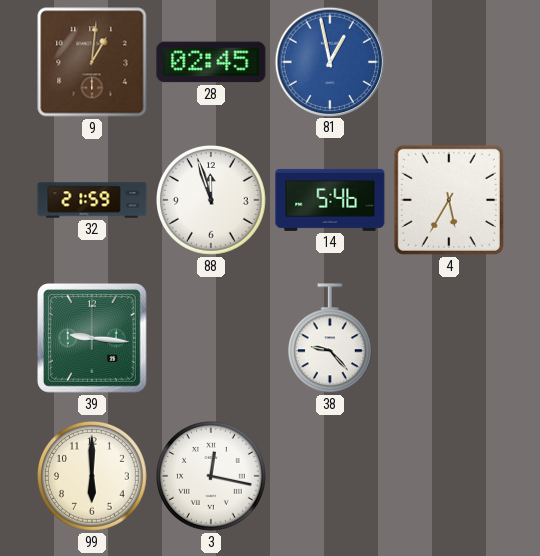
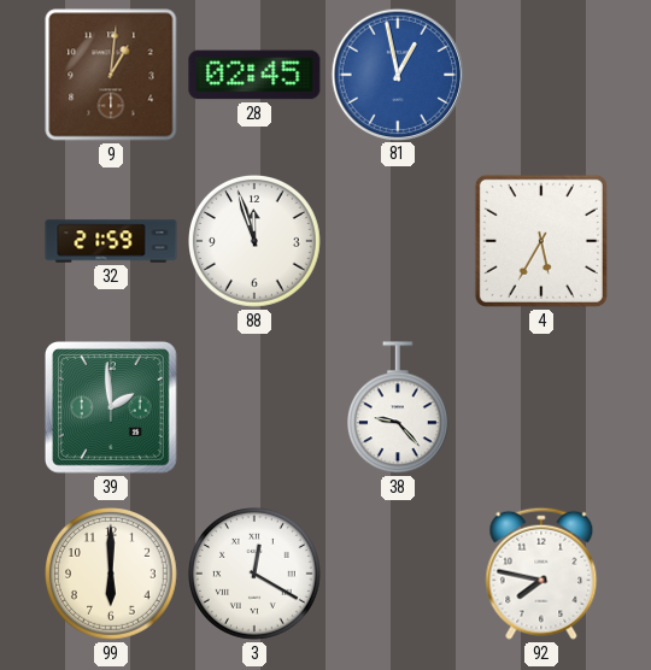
14: 5:46 -> none (330, 200)
39: 9:16 -> 1:59 (112, 409)
3: 12:17 -> 12:20 (256, 575)
92: none -> 7:47 (541, 574)
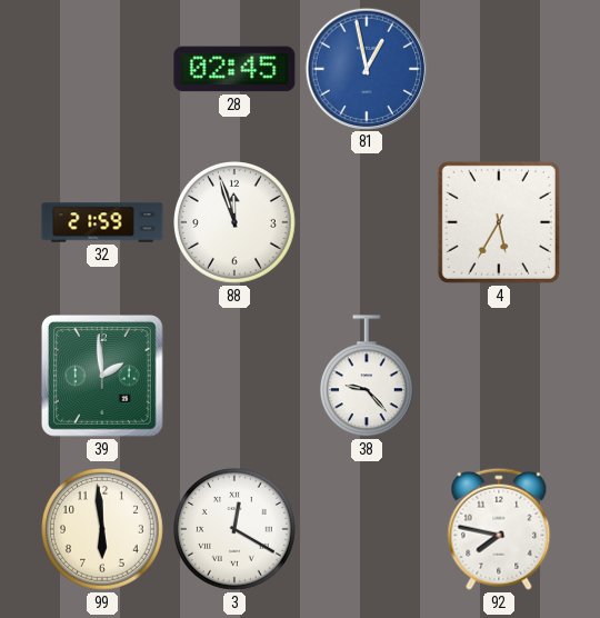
9: 1:01 -> none (111, 75)
99: 6:00 -> 5:59 (103, 530)
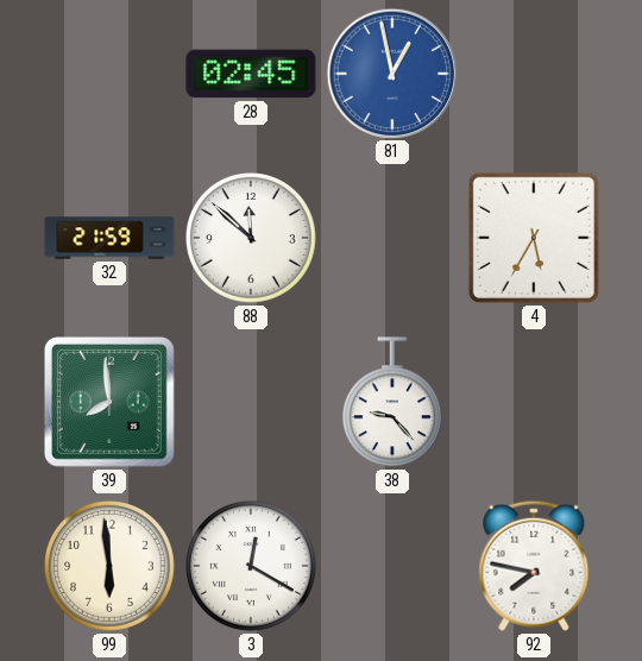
88: 11:57 -> 11:52 (252, 239)
39: 1:59 -> 7:59 (111, 403)
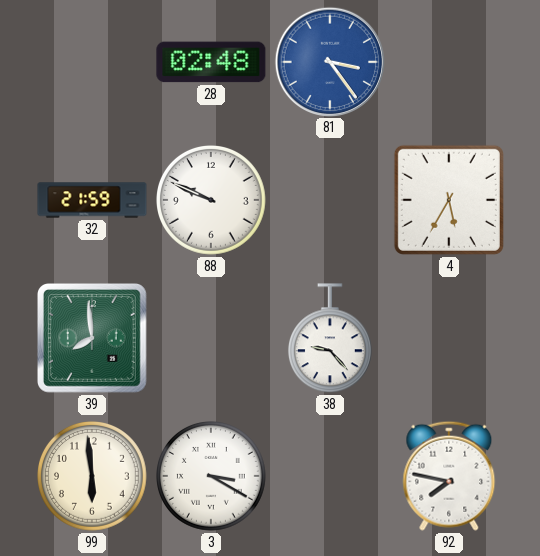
28: 02:45 -> 02:48 (211, 62)
81: 12:58 -> 3:24 (329, 61)
88: 11:52 -> 9:49 (212, 201)
3: 12:20 -> 3:20 (212, 477)
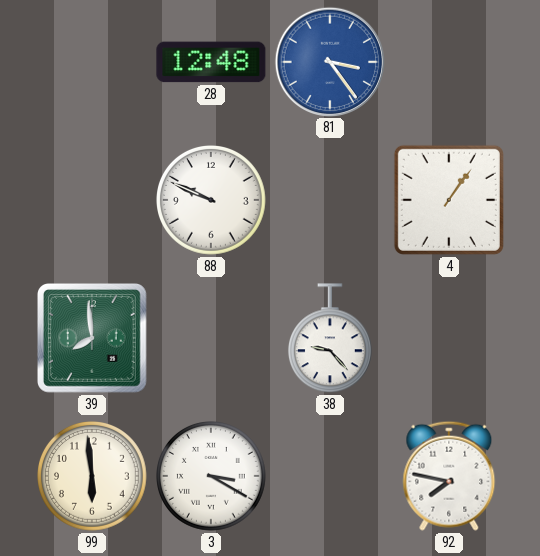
28: 02:48 -> 12:48 (211, 62)
32: 21:59 -> none (92, 200)
4: 5:35 -> 1:06 (449, 200)
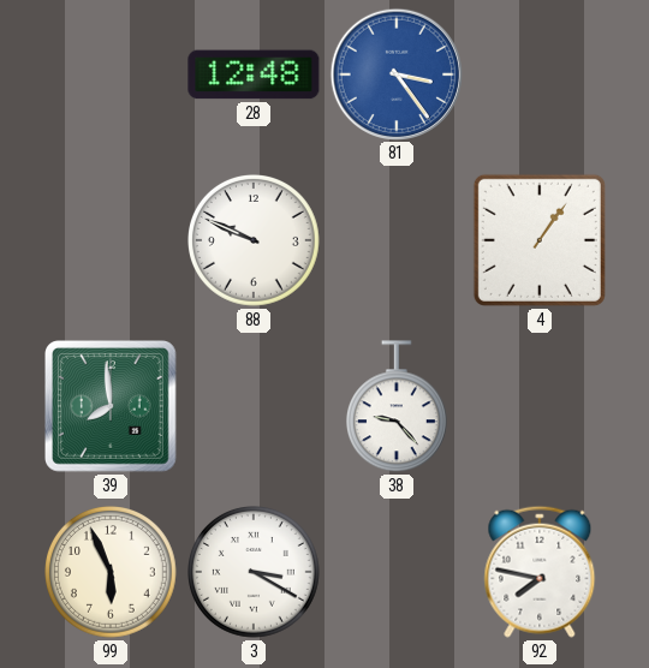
99: 5:59 -> 5:56 (112, 573)
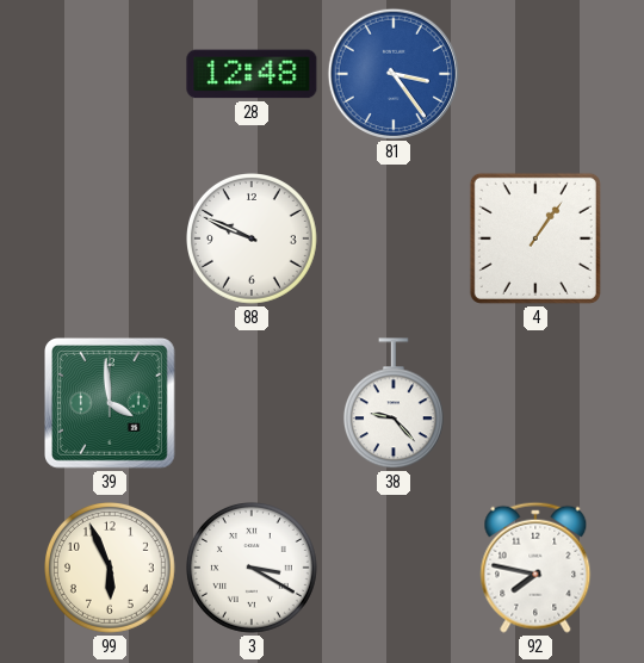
39: 7:59 -> 3:59 (111, 404)
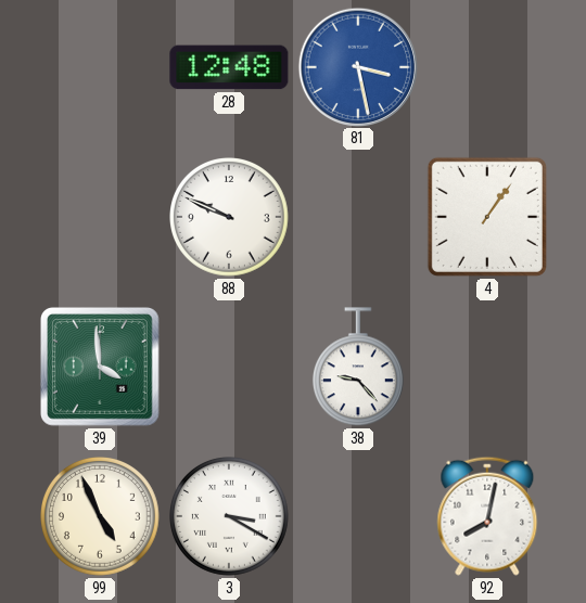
81: 3:24 -> 3:28 (357, 66)
99: 5:56 -> 4:56 (101, 517)
92: 7:47 -> 8:02 (487, 516)
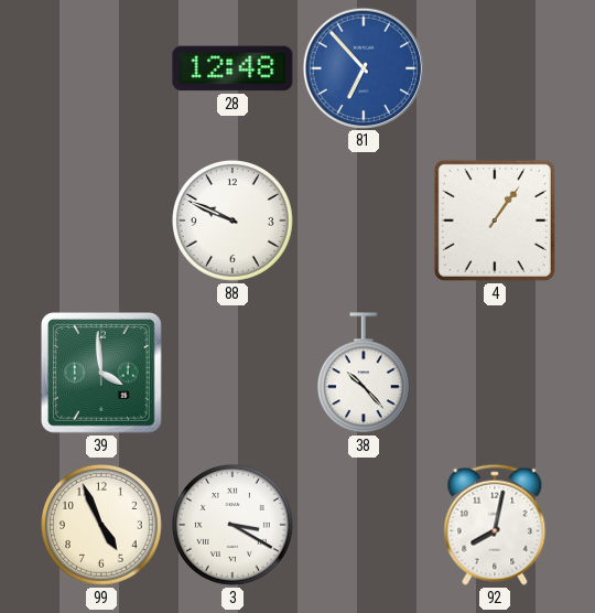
81: 3:28 -> 6:53 (363, 67)
38: 9:23 -> 10:23 (364, 374)
